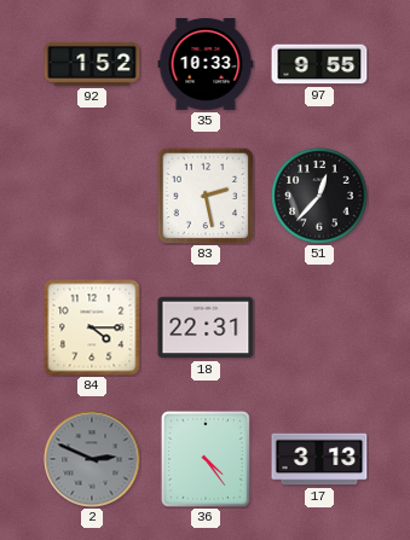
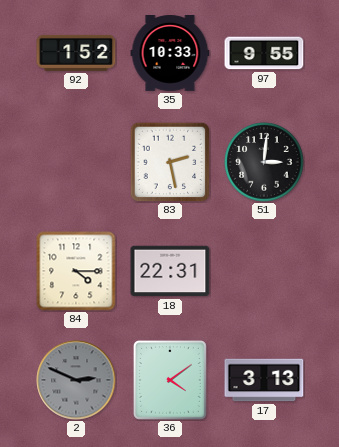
51: 12:37 -> 3:01 (264, 162)
36: 4:24 -> 4:09 (170, 381)
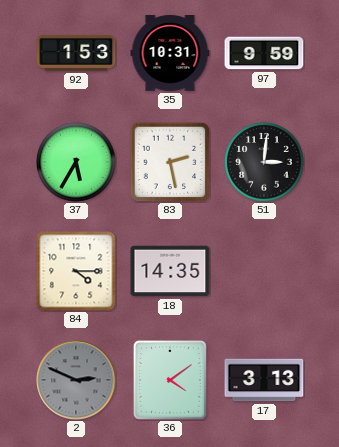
92: 1:52 -> 1:53 (76, 53)
35: 10:33 -> 10:31 (170, 54)
97: 9:55 -> 9:59 (264, 53)
37: none -> 5:35 (76, 162)
18: 22:31 -> 14:35 (170, 271)
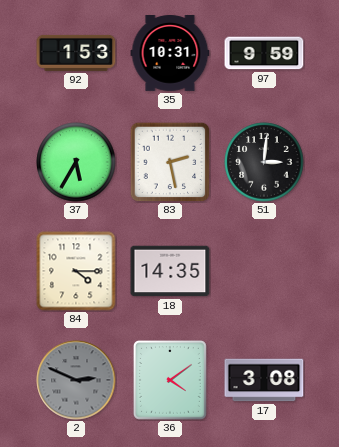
17: 3:13 -> 3:08 (264, 380)
